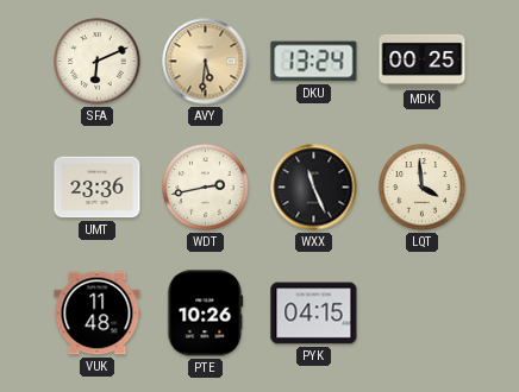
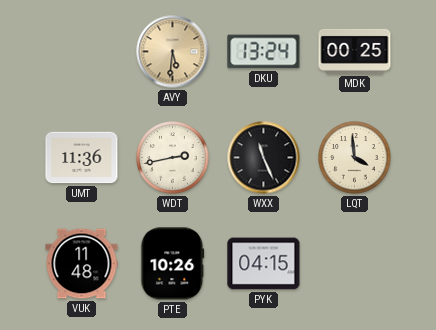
SFA: 6:11 -> none (98, 62)
UMT: 23:36 -> 11:36 (82, 158)
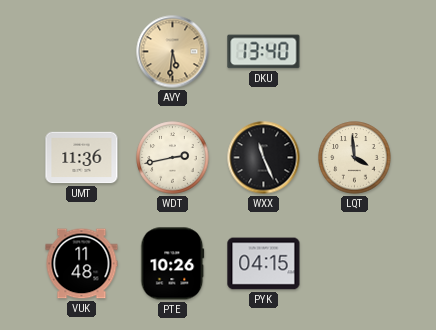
DKU: 13:24 -> 13:40 (264, 52)
MDK: 00:25 -> none (355, 51)
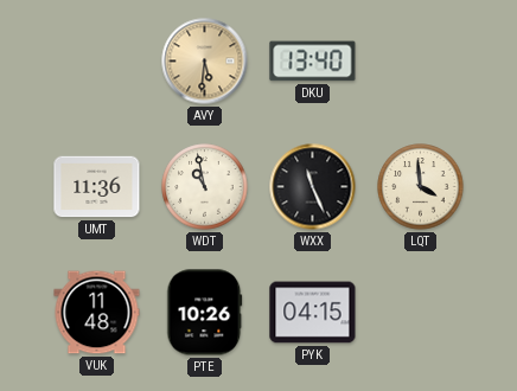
WDT: 2:43 -> 10:58 (205, 187)
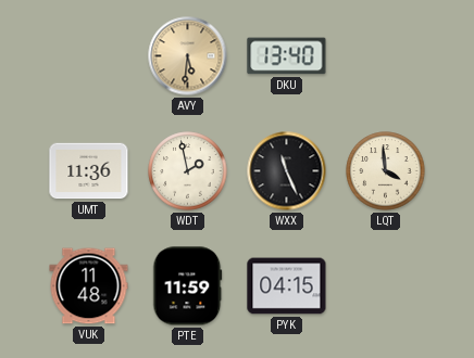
WDT: 10:58 -> 1:58 (188, 171)
PTE: 10:26 -> 11:59 (188, 286)
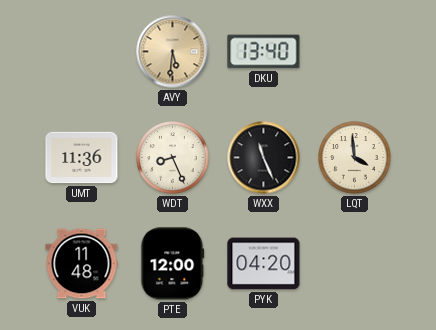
WDT: 1:58 -> 8:26 (173, 158)
PTE: 11:59 -> 12:00 (173, 264)
PYK: 04:15 -> 04:20 (264, 264)
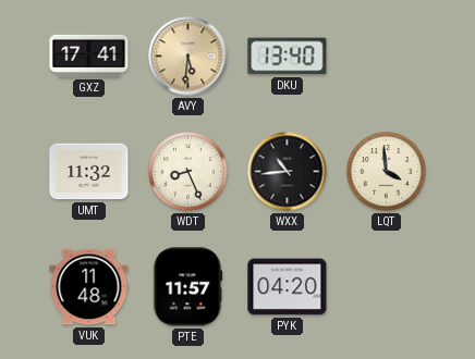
GXZ: none -> 17:41 (89, 55)
UMT: 11:36 -> 11:32 (89, 172)
WXX: 11:26 -> 10:44 (288, 172)
PTE: 12:00 -> 11:57 (188, 287)
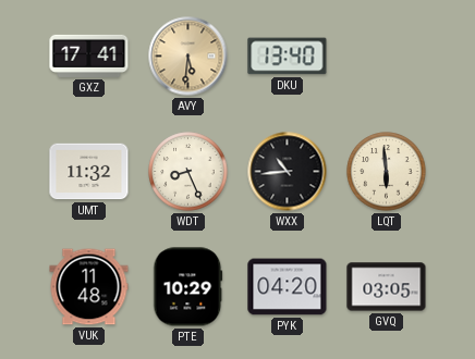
LQT: 3:59 -> 5:59 (387, 172)
PTE: 11:57 -> 10:29 (188, 287)
GVQ: none -> 03:05 (387, 287)
